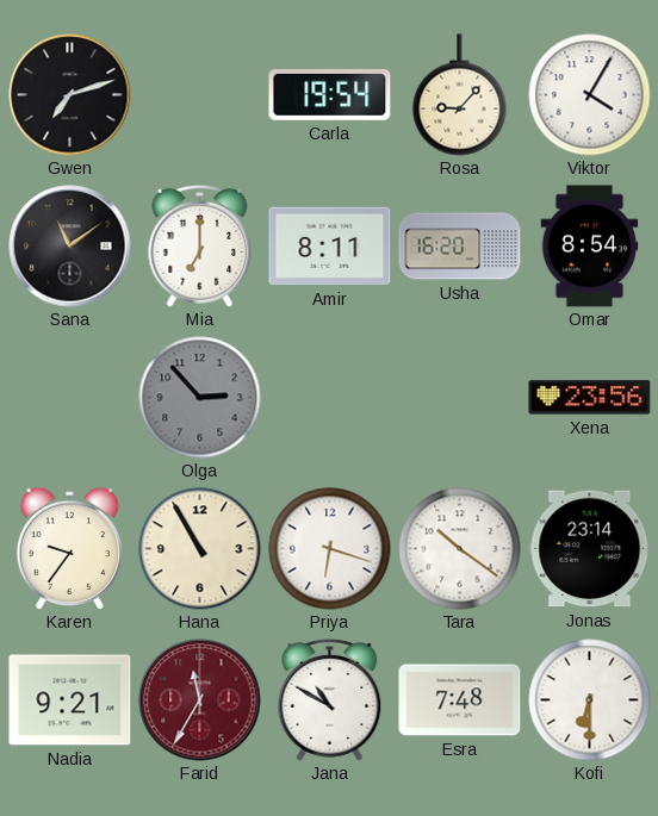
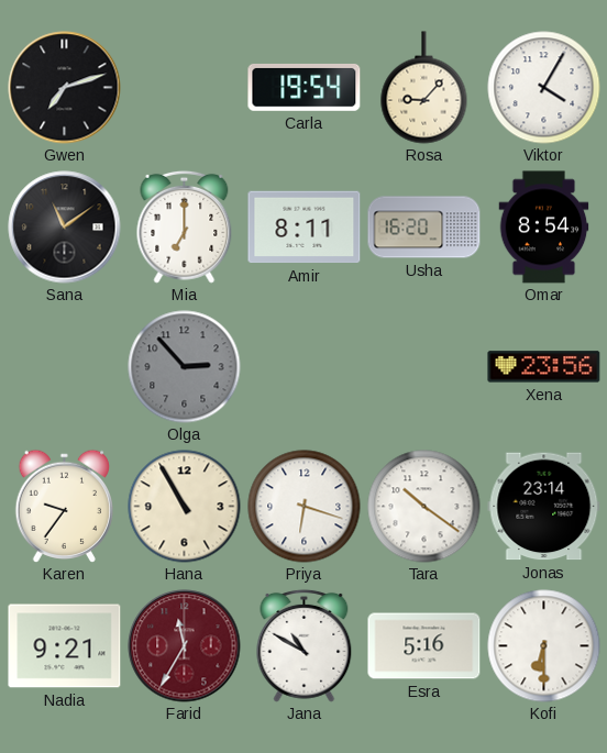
Esra: 7:48 -> 5:16 (424, 646)
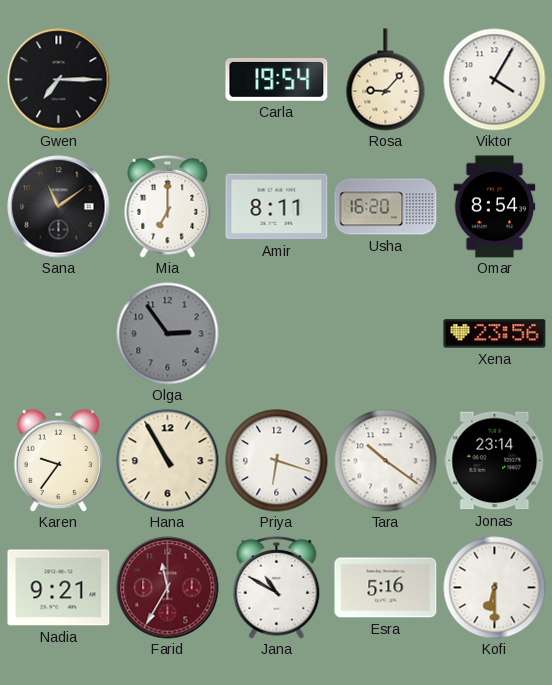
Gwen: 7:12 -> 7:15 (59, 80)
Olga: 2:53 -> 2:54 (168, 334)
